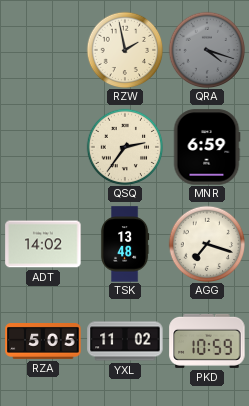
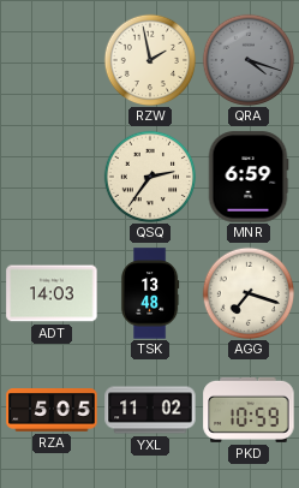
ADT: 14:02 -> 14:03 (52, 293)
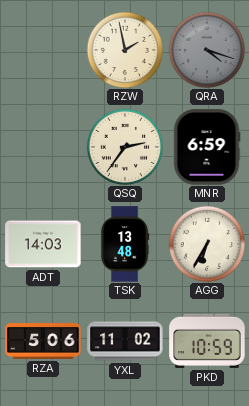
AGG: 7:18 -> 6:35 (207, 244)
RZA: 5:05 -> 5:06 (43, 342)
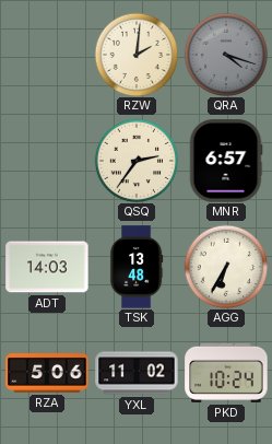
RZW: 1:58 -> 2:01 (137, 55)
MNR: 6:59 -> 6:57 (226, 161)
PKD: 10:59 -> 10:24 (226, 373)
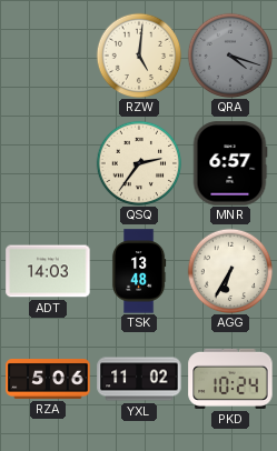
RZW: 2:01 -> 5:01 (139, 56)
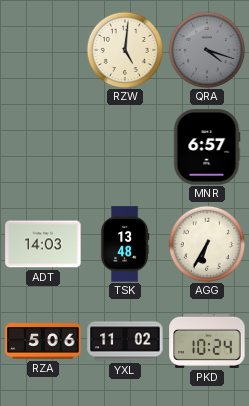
QSQ: 2:36 -> none (139, 163)
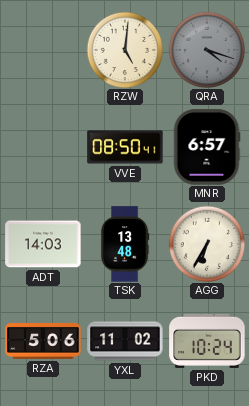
VVE: none -> 08:50 (125, 147)
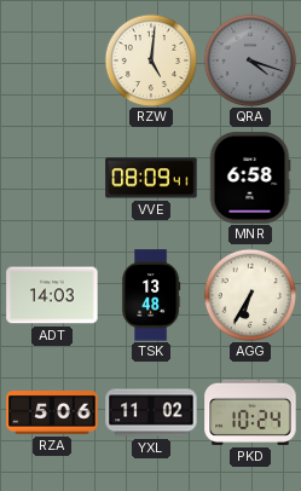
VVE: 08:50 -> 08:09 (151, 178)
MNR: 6:57 -> 6:58 (250, 178)
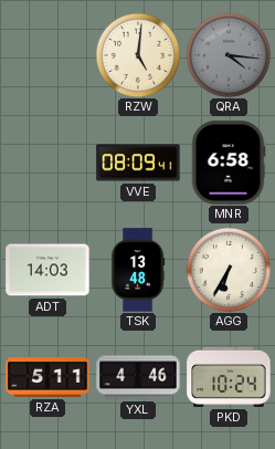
QRA: 4:18 -> 4:16 (229, 55)
RZA: 5:06 -> 5:11 (47, 378)
YXL: 11:02 -> 4:46 (138, 377)
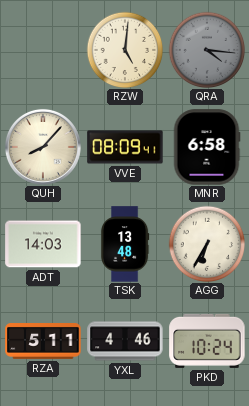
QUH: none -> 8:07 (43, 147)
